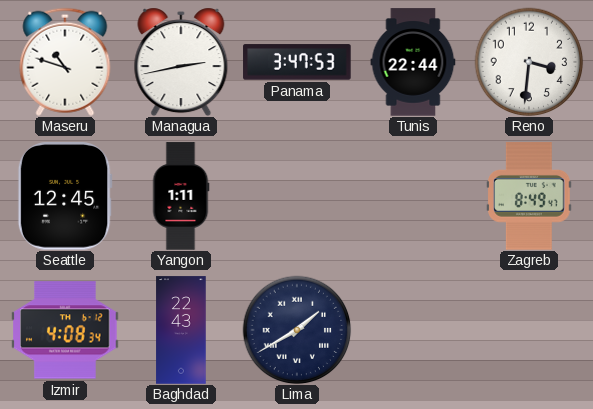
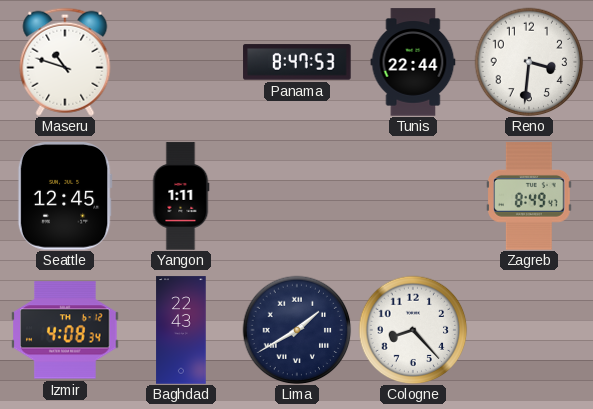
Managua: 2:43 -> none (181, 62)
Panama: 3:47 -> 8:47 (297, 62)
Cologne: none -> 8:23 (413, 330)
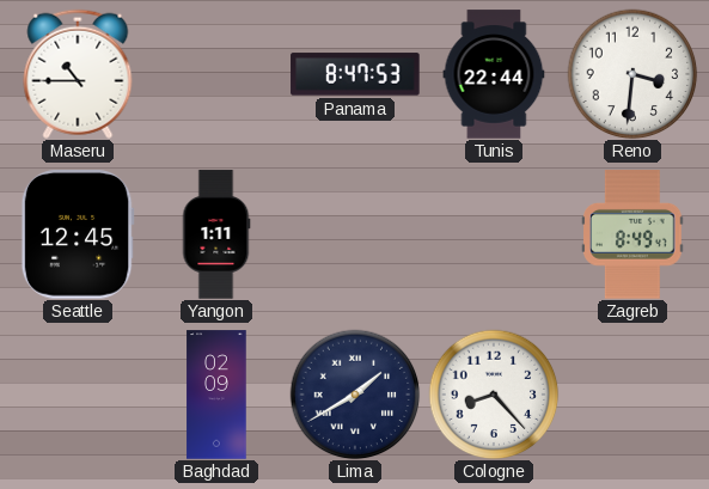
Maseru: 10:48 -> 10:45 (78, 74)
Izmir: 4:08 -> none (65, 330)
Baghdad: 22:43 -> 02:09 (216, 395)
